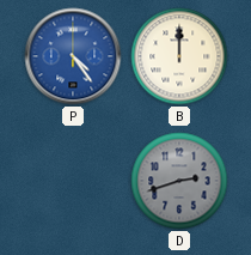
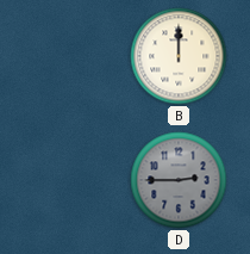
P: 4:24 -> none (73, 56)
D: 2:42 -> 2:45 (179, 180)
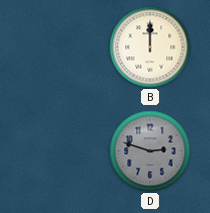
D: 2:45 -> 2:48 (150, 151)
